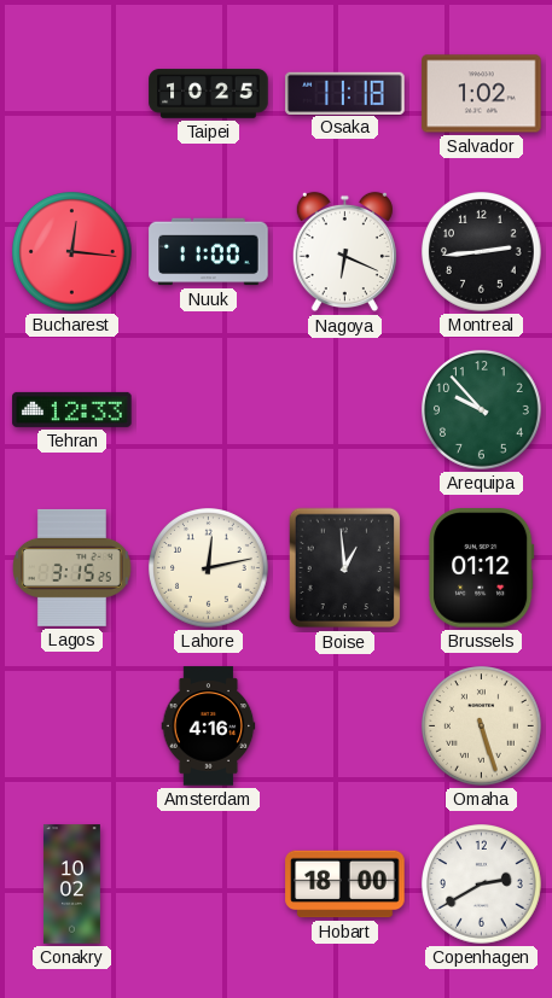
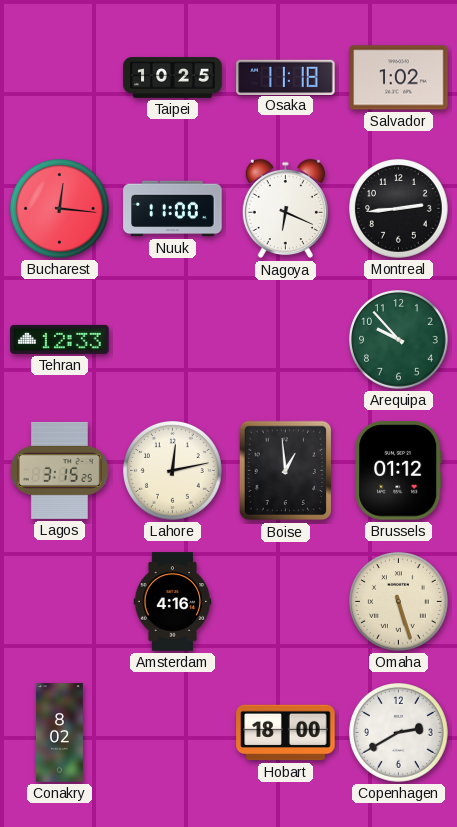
Conakry: 10:02 -> 8:02 (59, 733)
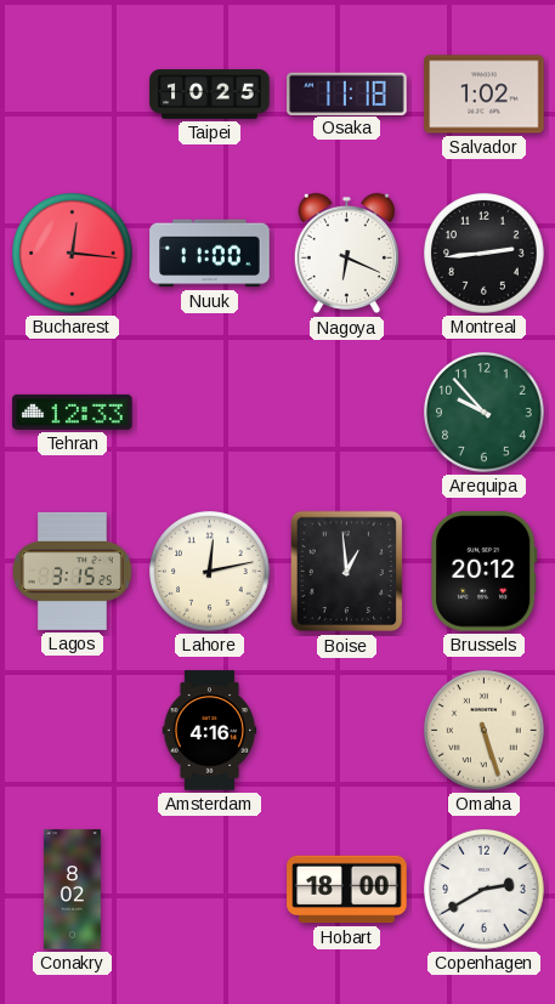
Brussels: 01:12 -> 20:12 (485, 572)
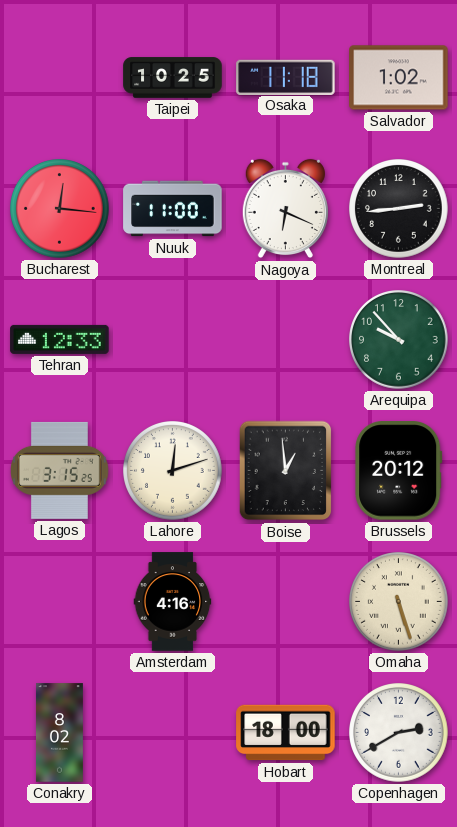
Lahore: 12:13 -> 12:12 (173, 471)
